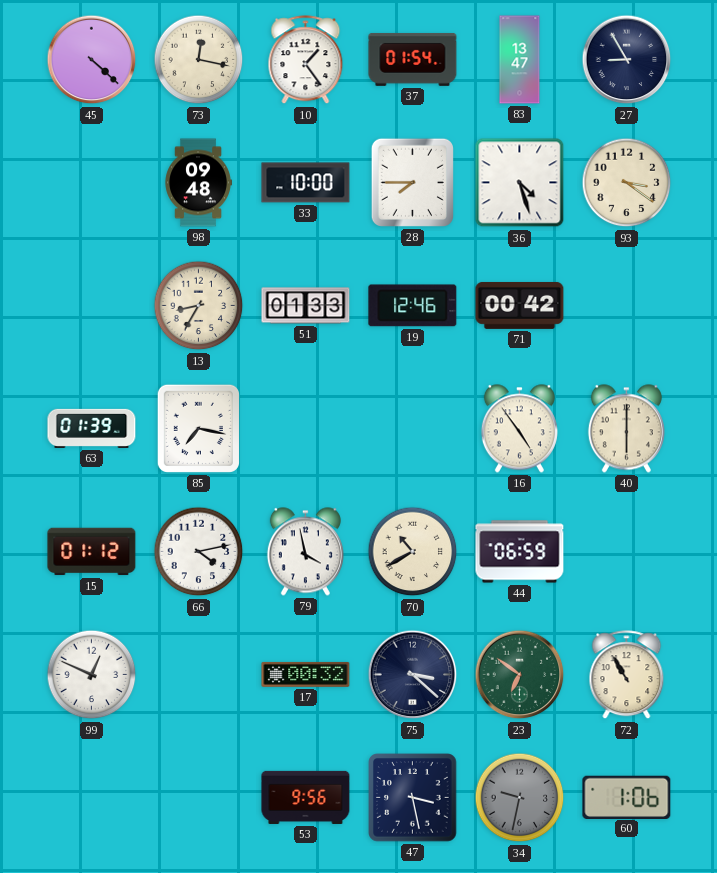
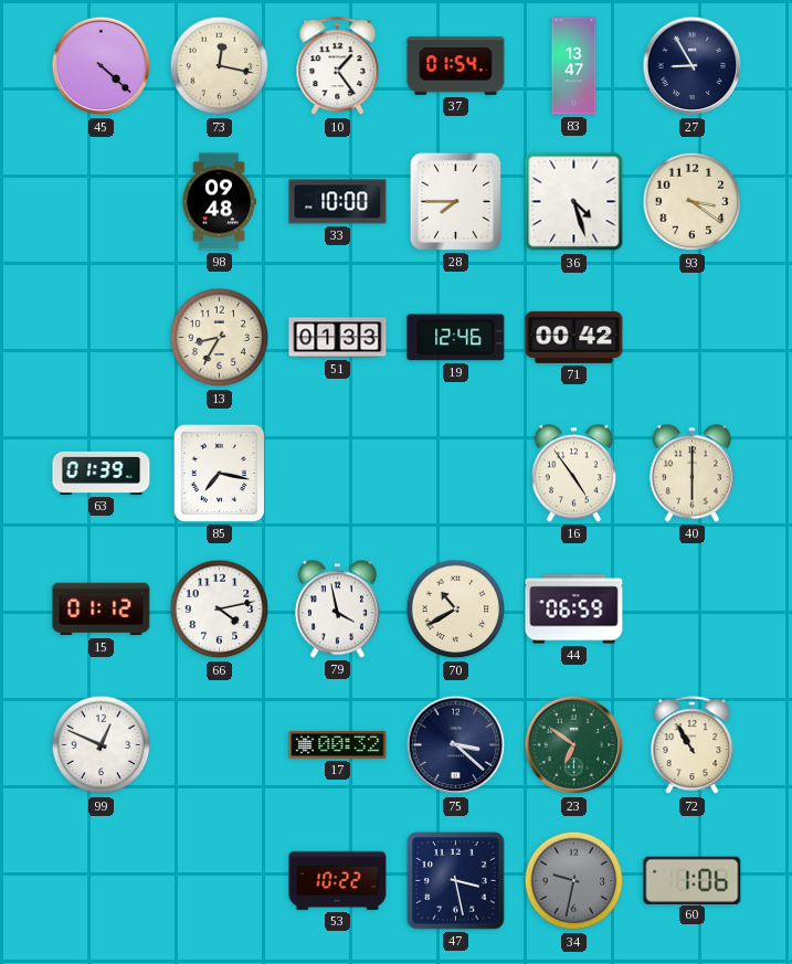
53: 9:56 -> 10:22 (338, 880)
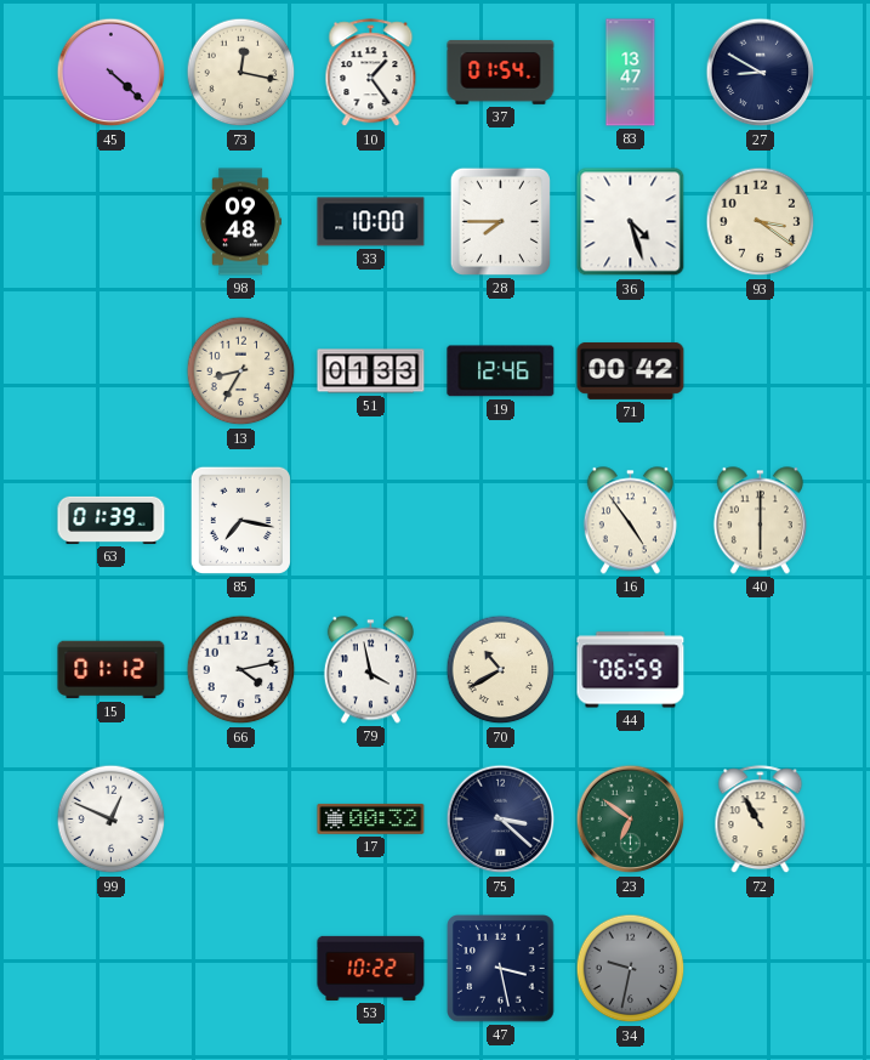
27: 8:55 -> 8:50 (761, 73)
60: 1:06 -> none (693, 880)
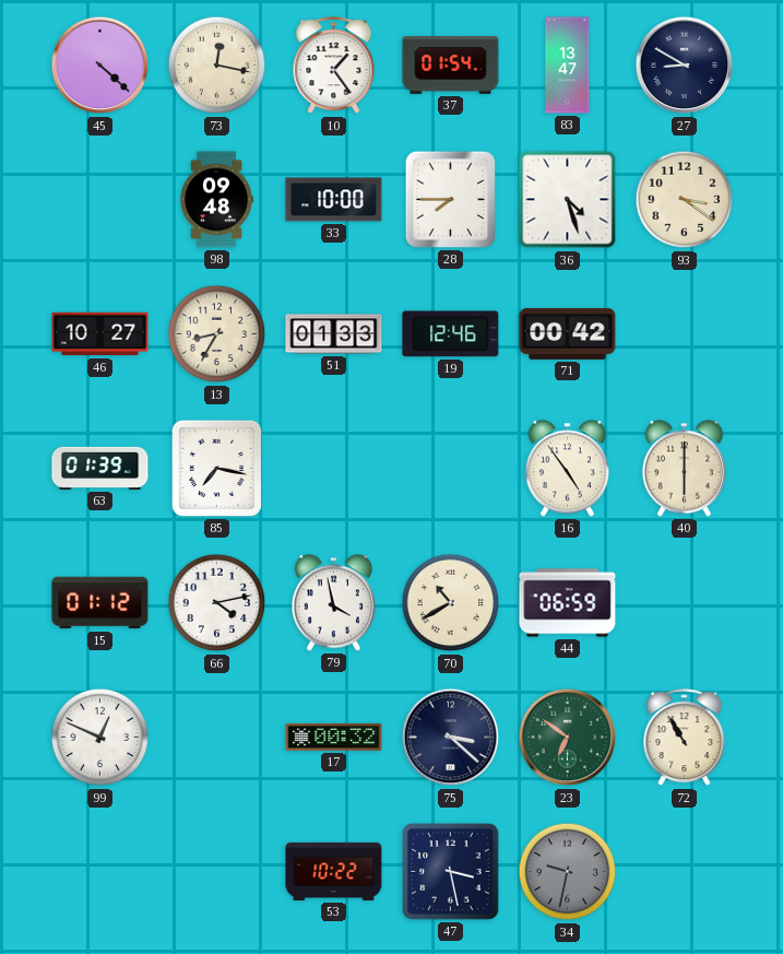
46: none -> 10:27 (100, 334)
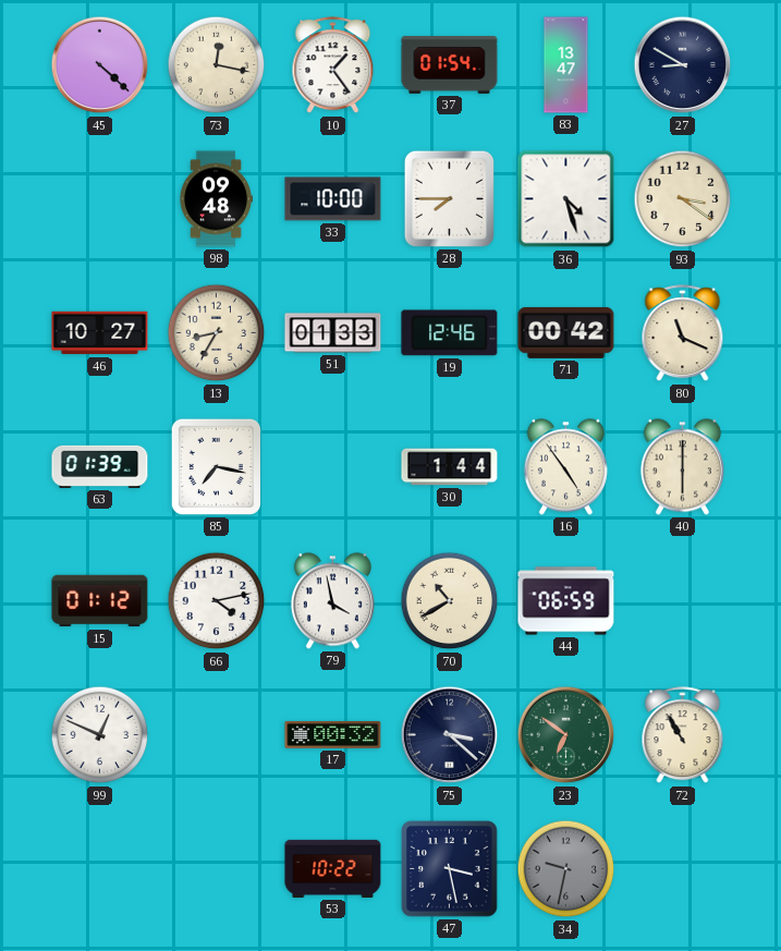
80: none -> 11:19 (683, 333)
30: none -> 1:44 (450, 467)
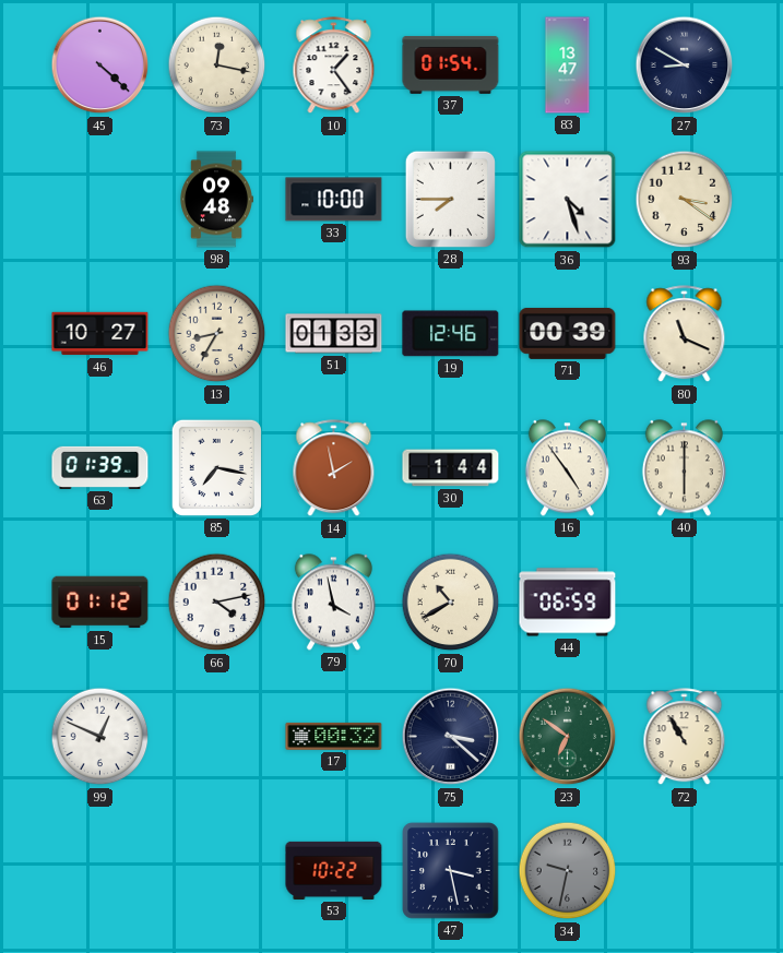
71: 00:42 -> 00:39 (568, 333)
14: none -> 1:58 (334, 468)
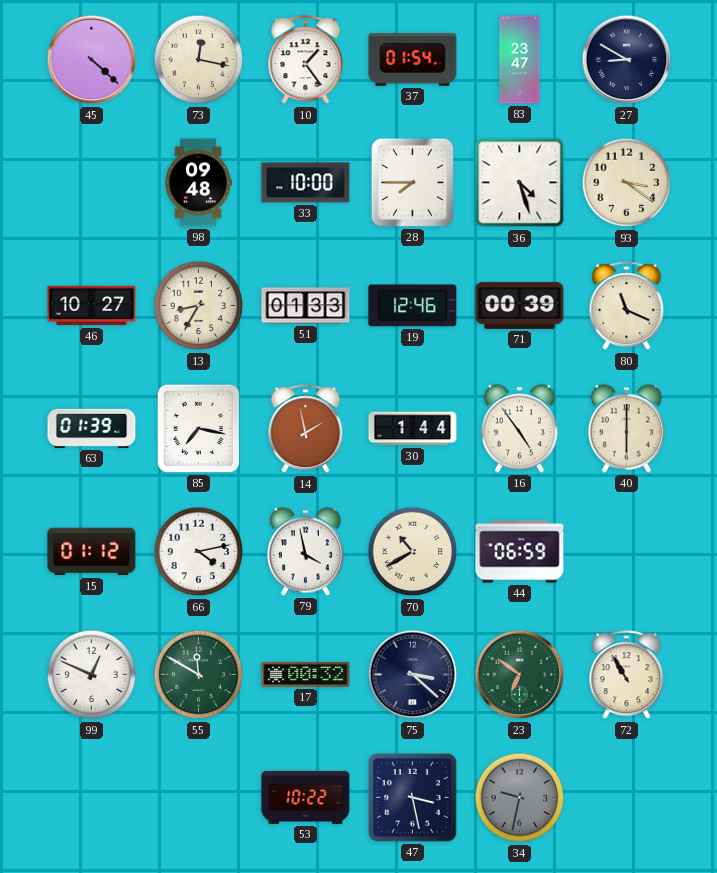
83: 13:47 -> 23:47 (520, 60)
55: none -> 11:50 (199, 675)
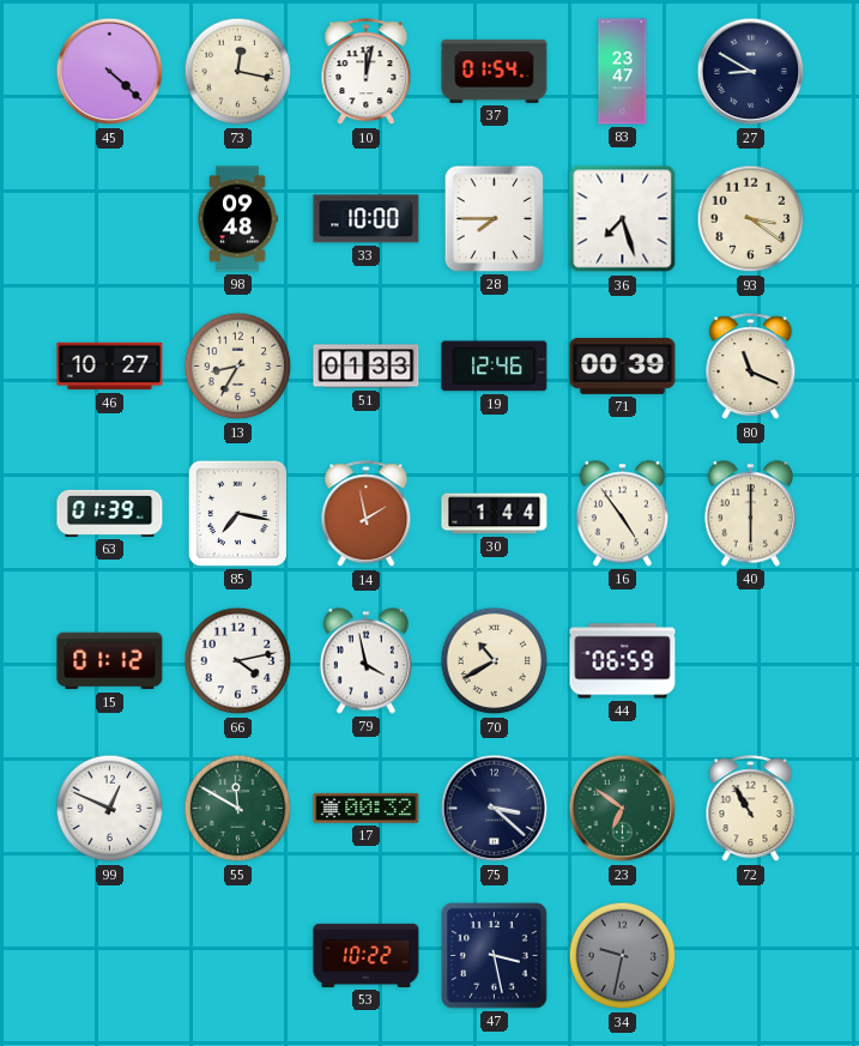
10: 1:24 -> 12:02 (367, 72)
36: 4:27 -> 7:27 (623, 219)
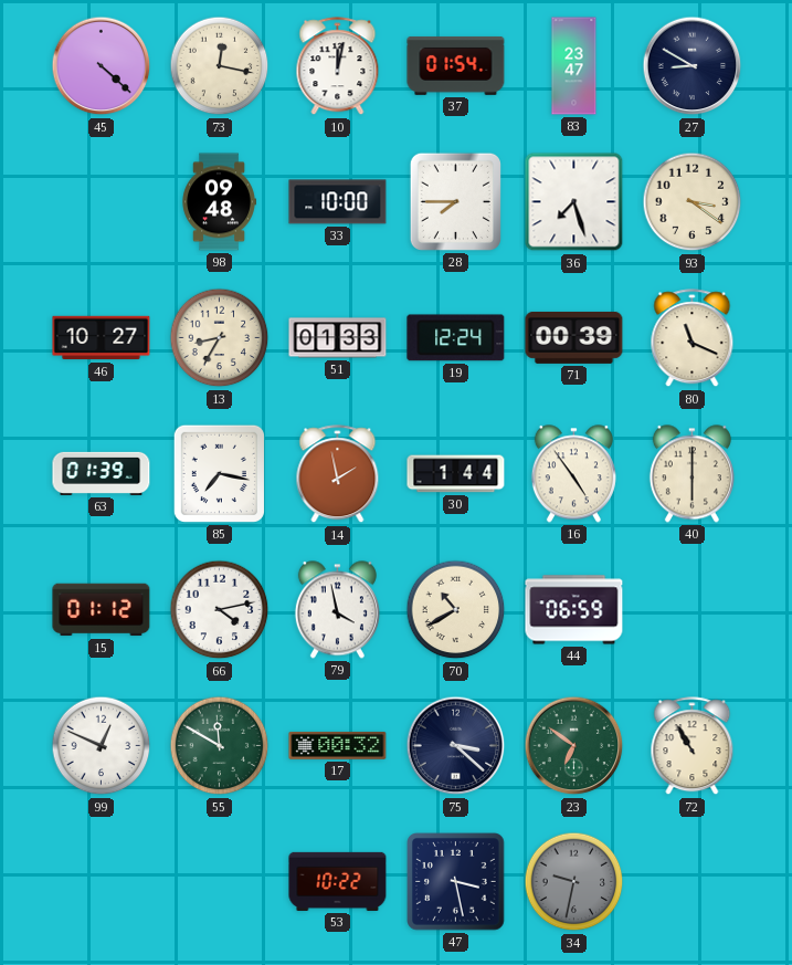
19: 12:46 -> 12:24 (456, 338)
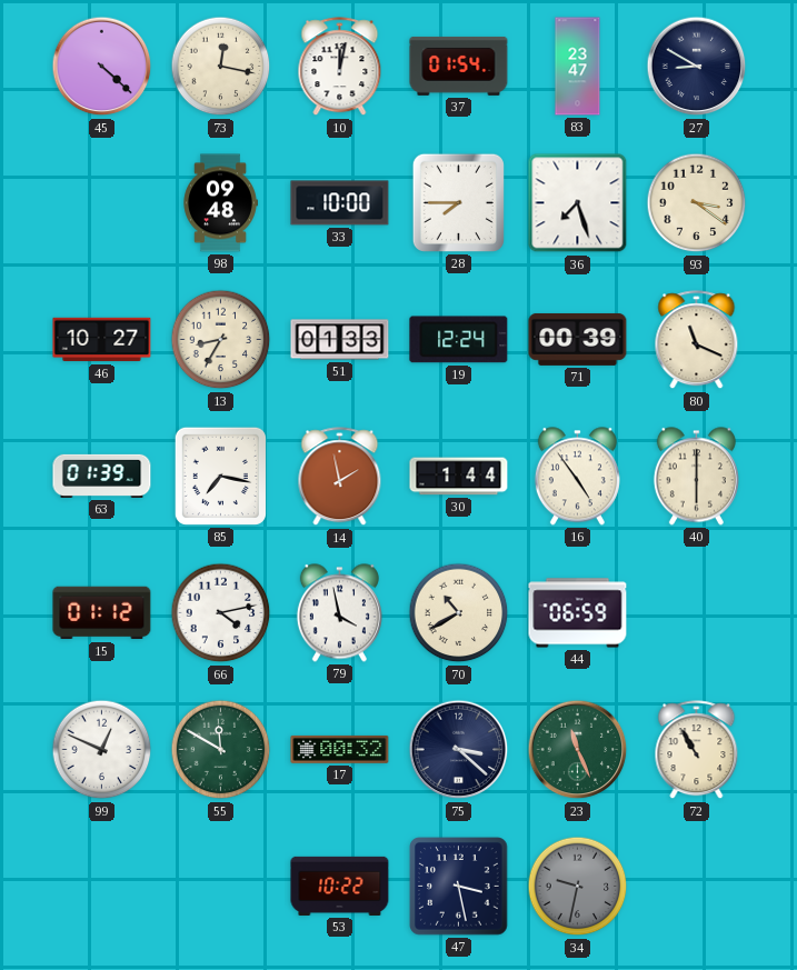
23: 6:51 -> 11:26 (578, 750)
